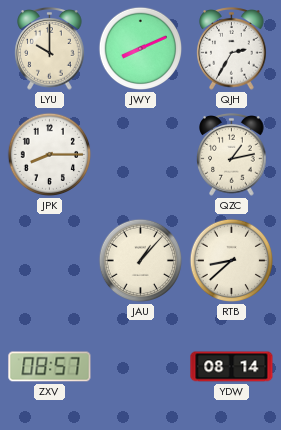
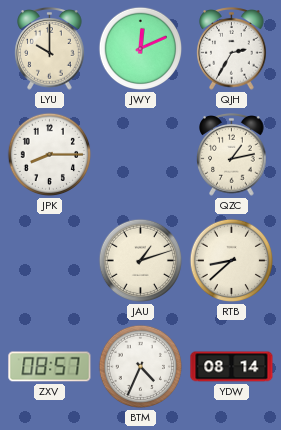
JWY: 8:11 -> 12:11 (141, 49)
JAU: 1:07 -> 1:12 (141, 261)
BTM: none -> 4:34 (141, 367)
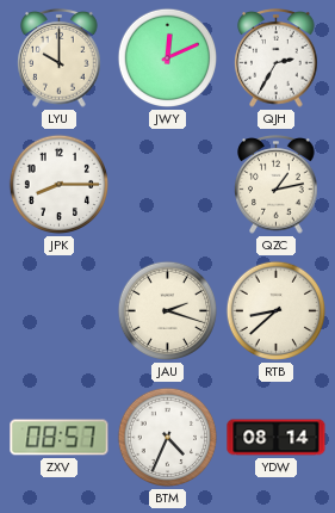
JAU: 1:12 -> 2:18 (168, 311)
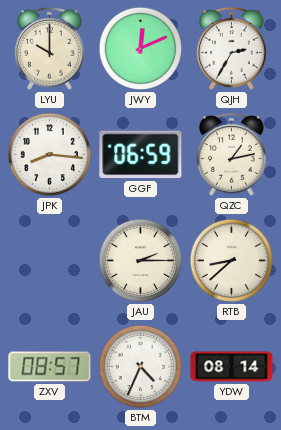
JPK: 8:15 -> 8:16 (50, 155)
GGF: none -> 06:59 (141, 155)
JAU: 2:18 -> 2:15 (141, 261)
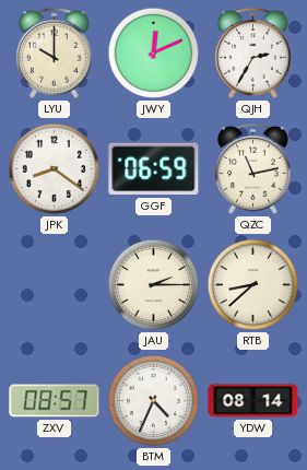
JPK: 8:16 -> 8:21 (55, 169)
QZC: 1:13 -> 11:13 (253, 169)
